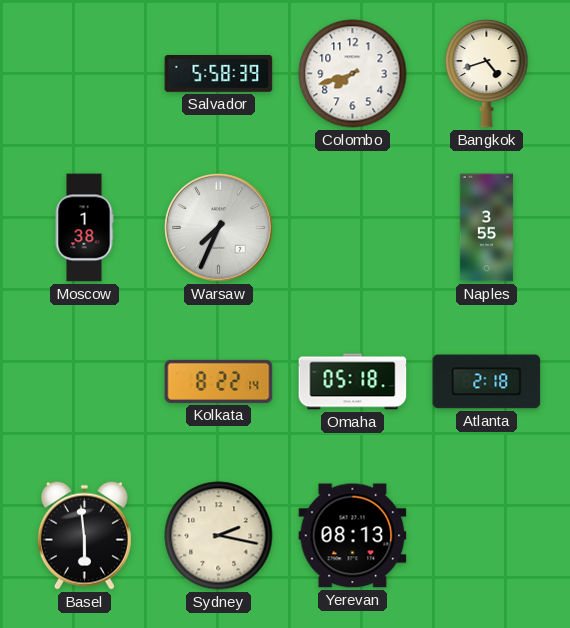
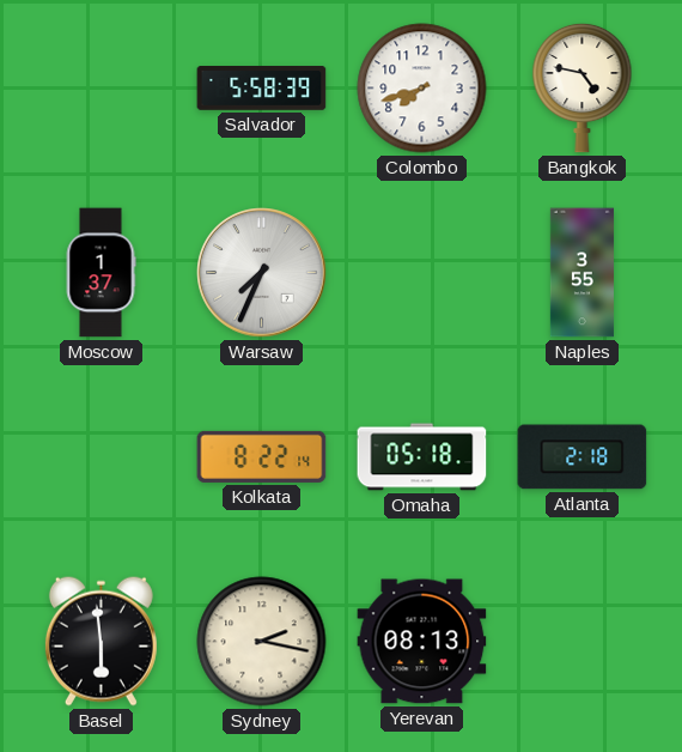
Bangkok: 4:42 -> 4:47 (583, 87)
Moscow: 1:38 -> 1:37 (101, 273)
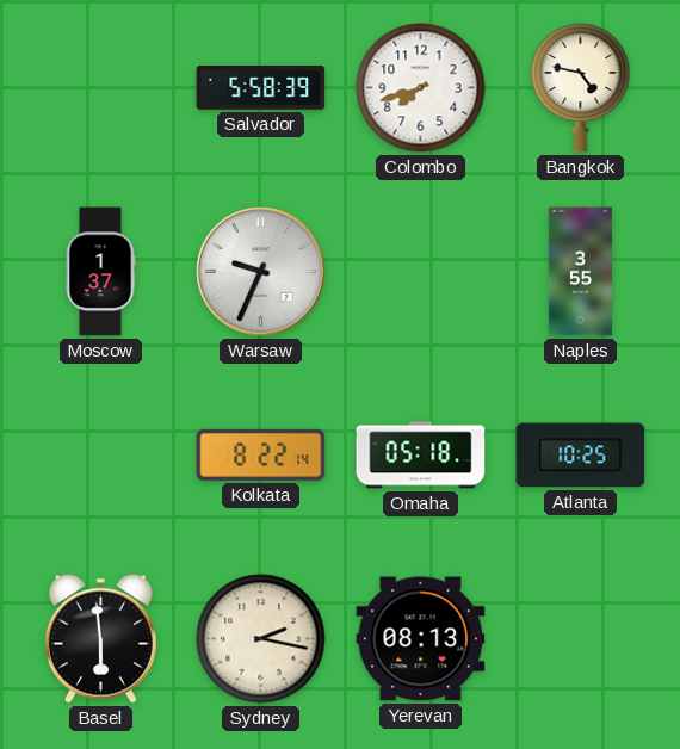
Warsaw: 7:34 -> 9:34 (261, 272)
Atlanta: 2:18 -> 10:25 (581, 456)
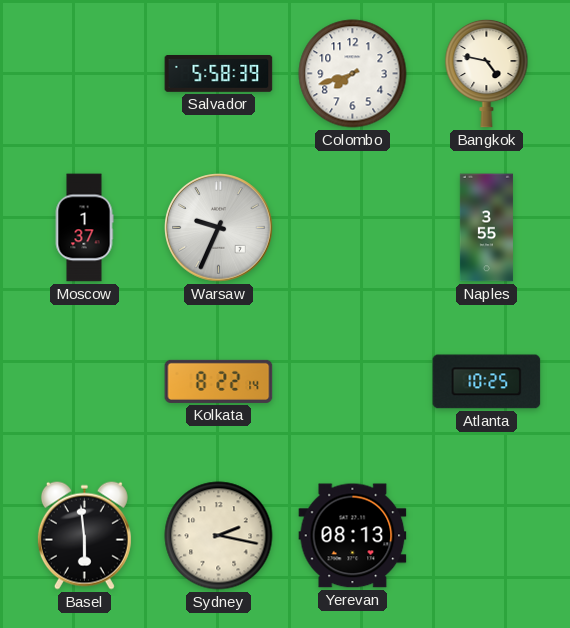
Omaha: 05:18 -> none (421, 456)
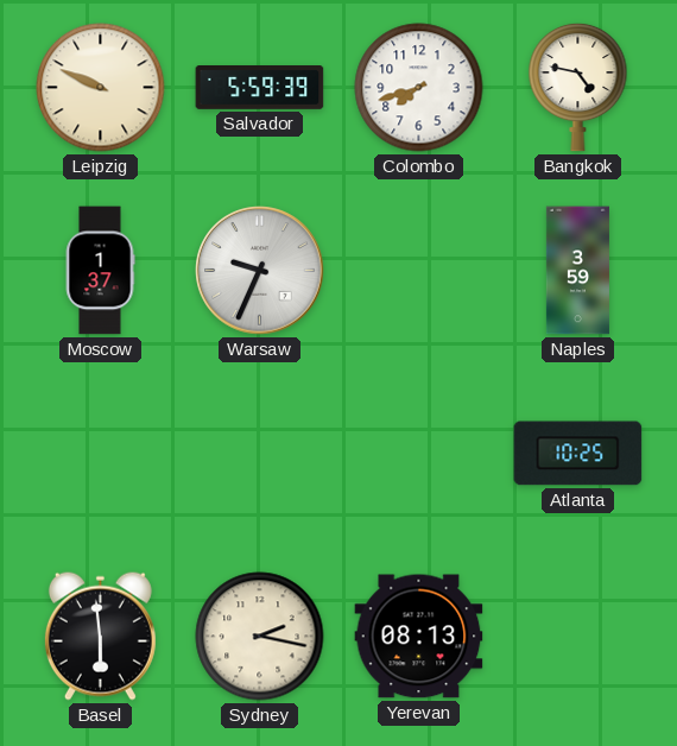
Leipzig: none -> 9:49 (101, 88)
Salvador: 5:58 -> 5:59 (260, 88)
Naples: 3:55 -> 3:59 (577, 271)
Kolkata: 8:22 -> none (219, 381)
